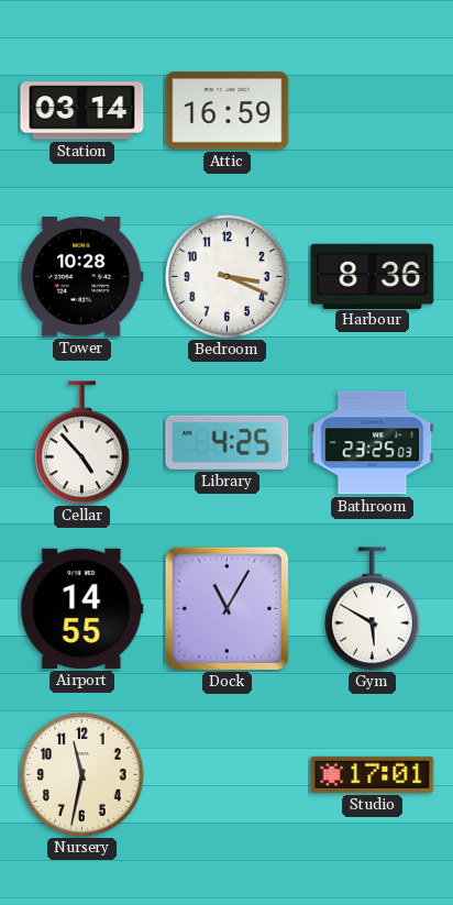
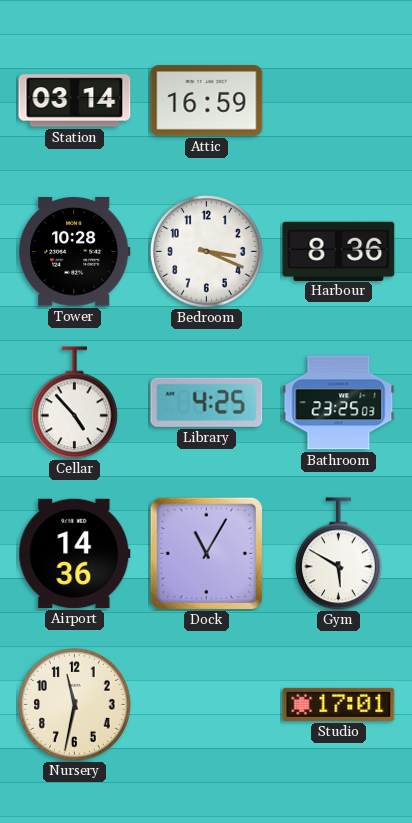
Airport: 14:55 -> 14:36 (75, 553)
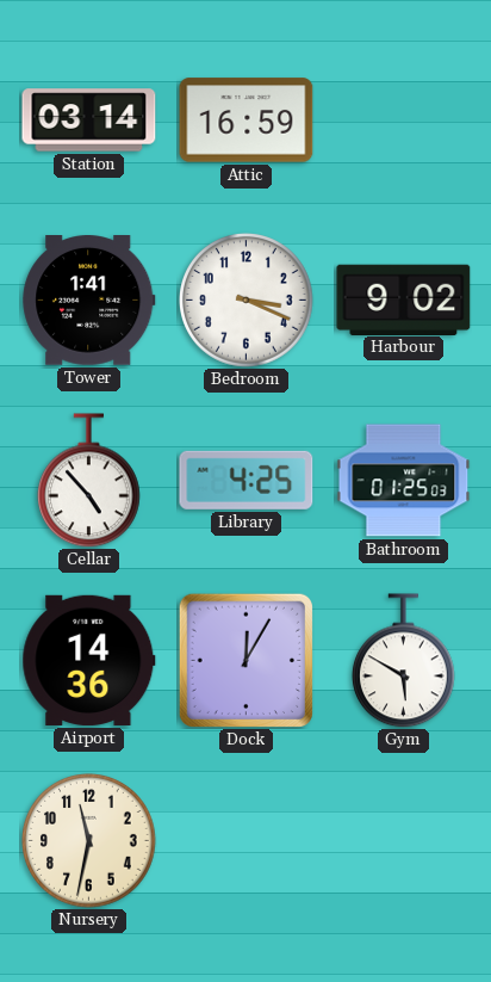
Tower: 10:28 -> 1:41 (89, 301)
Harbour: 8:36 -> 9:02 (404, 299)
Bathroom: 23:25 -> 01:25 (404, 481)
Dock: 11:05 -> 12:05 (245, 660)
Studio: 17:01 -> none (339, 704)
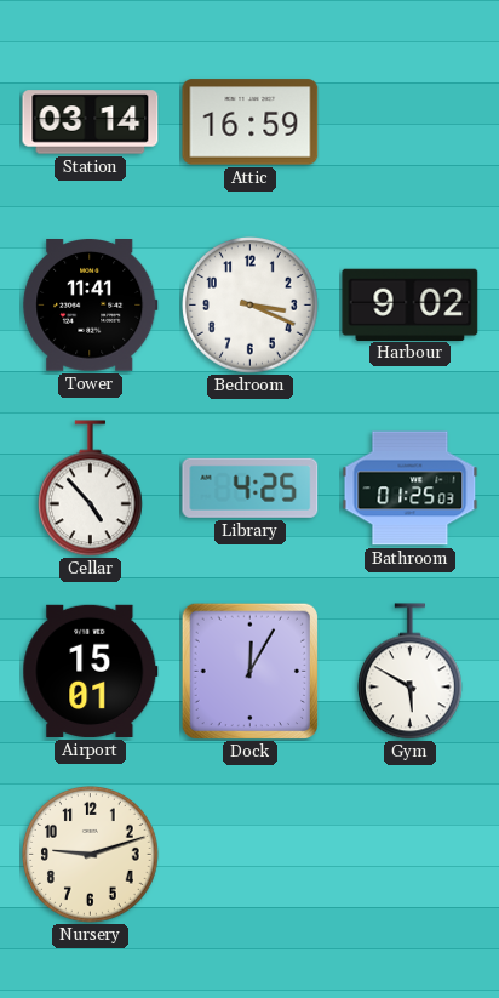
Tower: 1:41 -> 11:41 (91, 306)
Airport: 14:36 -> 15:01 (91, 671)
Nursery: 11:32 -> 9:12 (91, 855)
